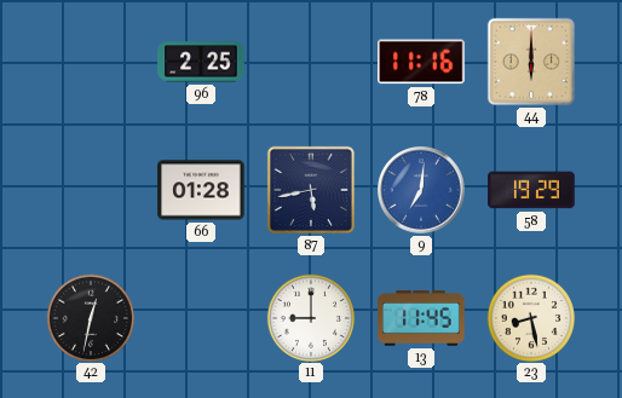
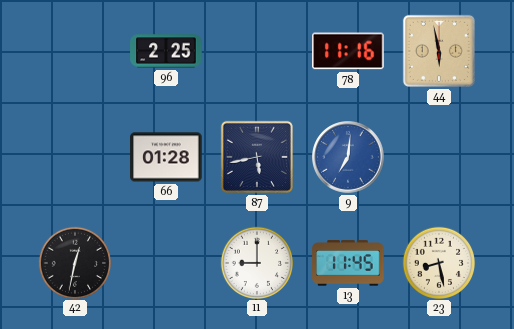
44: 6:00 -> 5:58 (439, 51)
58: 19:29 -> none (531, 190)
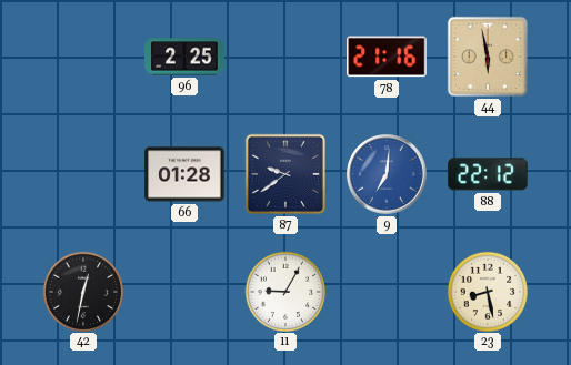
78: 11:16 -> 21:16 (388, 57)
87: 5:43 -> 9:39 (285, 174)
88: none -> 22:12 (488, 174)
11: 9:00 -> 9:05 (284, 291)
13: 11:45 -> none (348, 263)
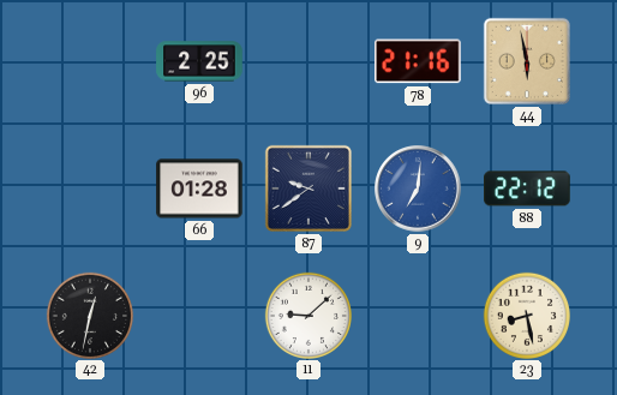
11: 9:05 -> 9:08 (307, 315)
